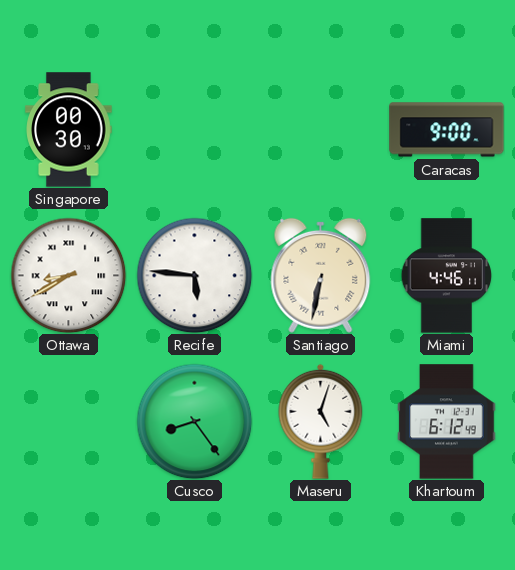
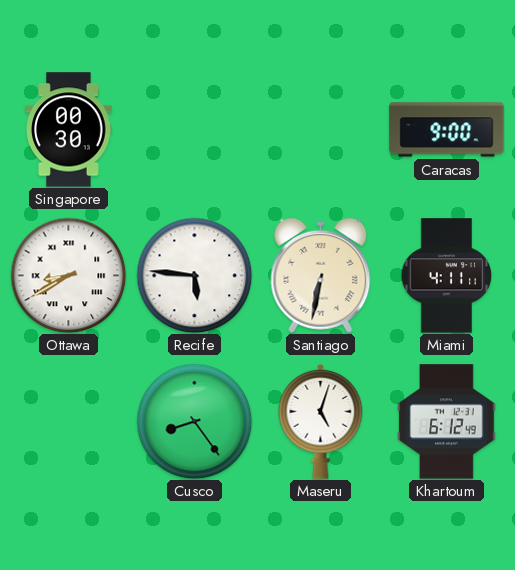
Miami: 4:46 -> 4:11 (447, 276)
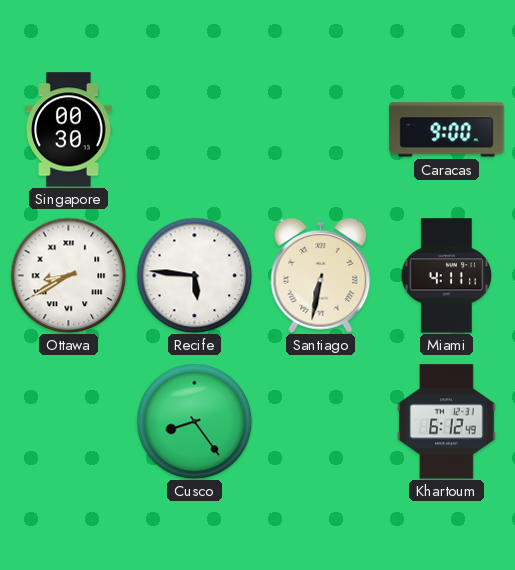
Maseru: 5:03 -> none (321, 421)
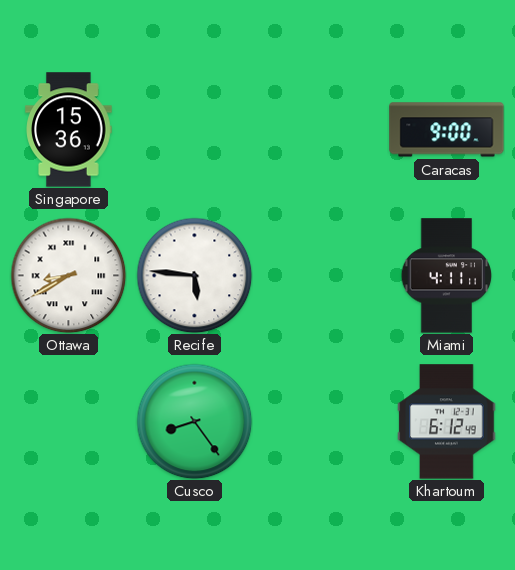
Singapore: 00:30 -> 15:36 (69, 130)
Santiago: 6:32 -> none (321, 275)
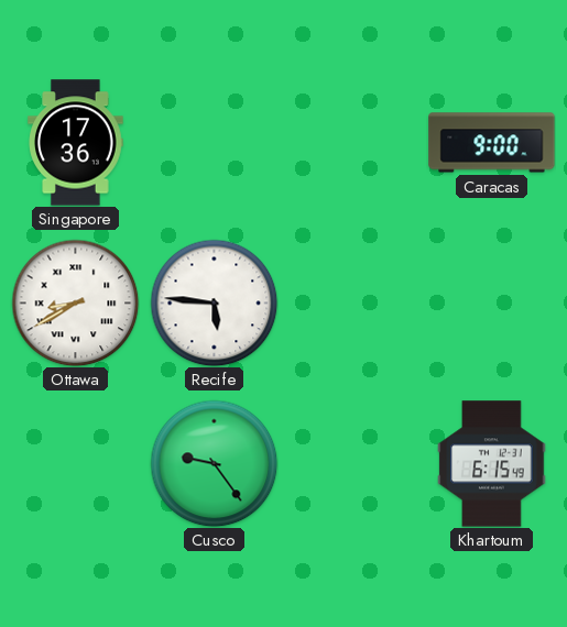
Singapore: 15:36 -> 17:36 (76, 143)
Miami: 4:11 -> none (447, 276)
Cusco: 8:24 -> 9:24 (214, 463)
Khartoum: 6:12 -> 6:15 (492, 464)
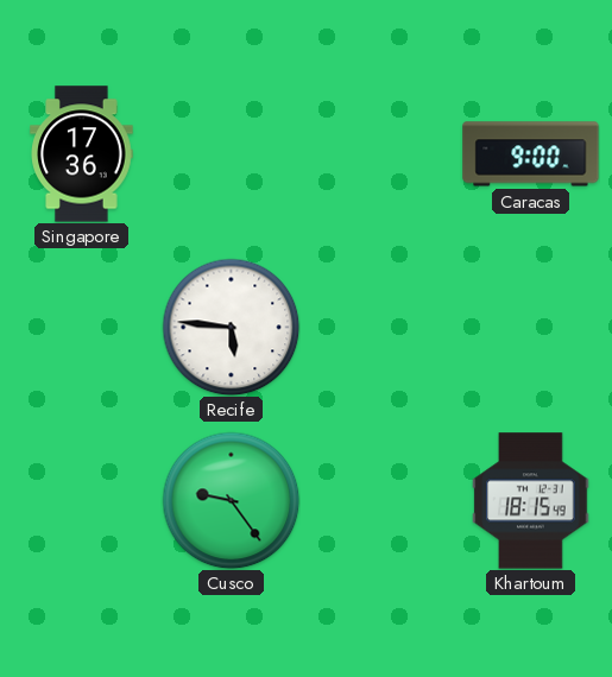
Ottawa: 8:40 -> none (75, 302)
Khartoum: 6:15 -> 18:15 (531, 501)
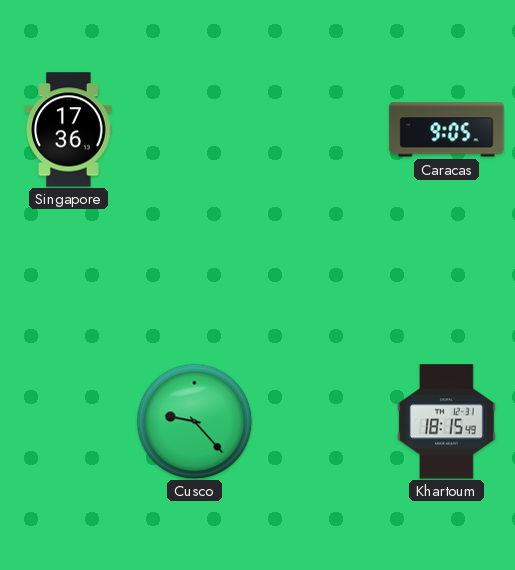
Caracas: 9:00 -> 9:05 (447, 130)
Recife: 5:46 -> none (231, 327)
Cusco: 9:24 -> 9:23 (194, 421)
